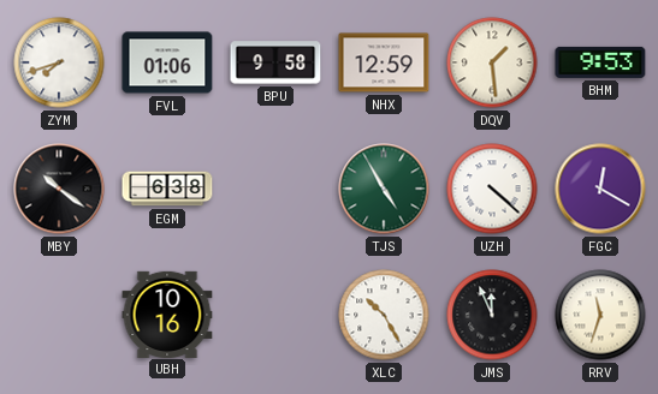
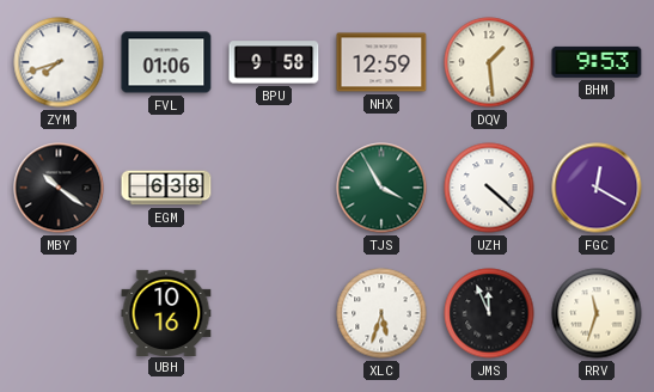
TJS: 4:55 -> 3:55 (381, 188)
XLC: 10:25 -> 5:33 (381, 313)
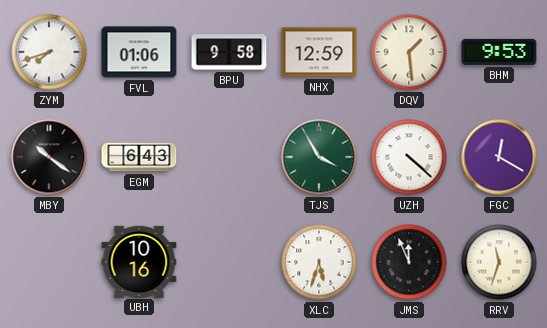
EGM: 6:38 -> 6:43 (139, 157)
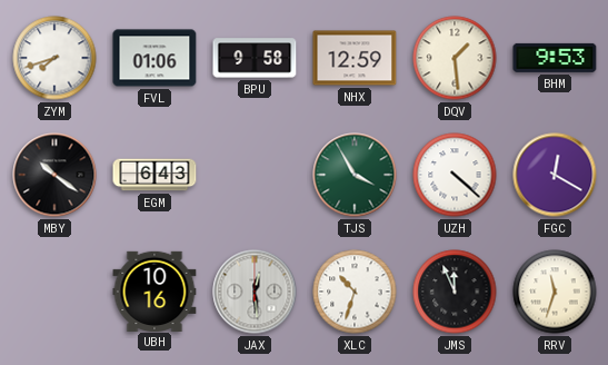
JAX: none -> 12:29 (255, 292)
XLC: 5:33 -> 10:33 (355, 292)
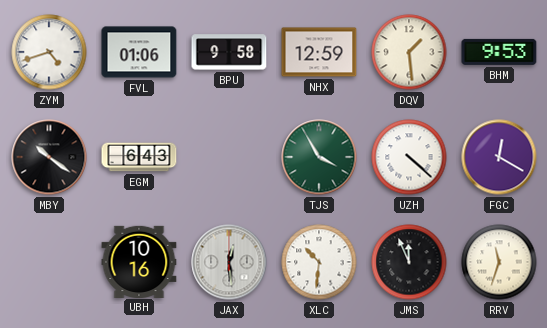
ZYM: 7:42 -> 4:42 (49, 52)
XLC: 10:33 -> 10:31 (319, 262)
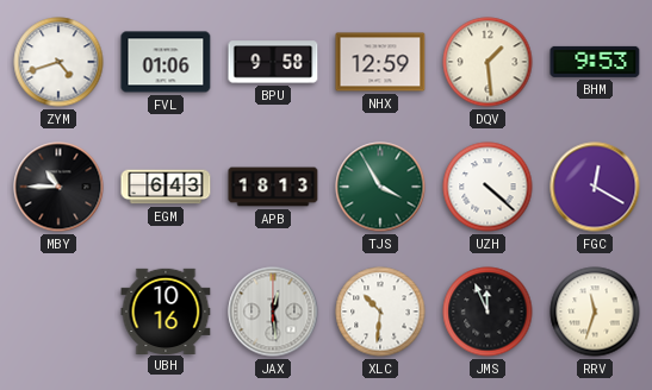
MBY: 10:21 -> 10:45 (58, 187)
APB: none -> 18:13 (273, 187)
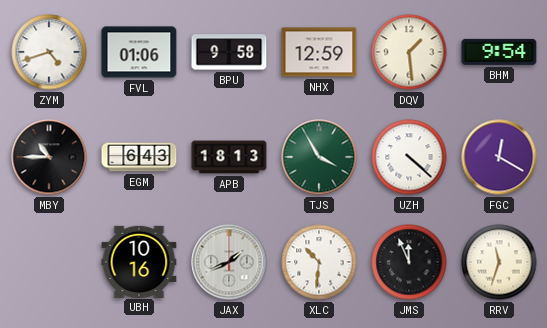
BHM: 9:53 -> 9:54 (499, 52)
JAX: 12:29 -> 1:41 (229, 262)
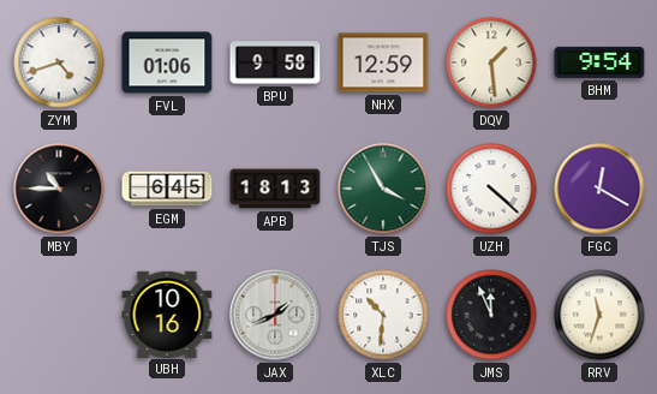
EGM: 6:43 -> 6:45 (167, 189)
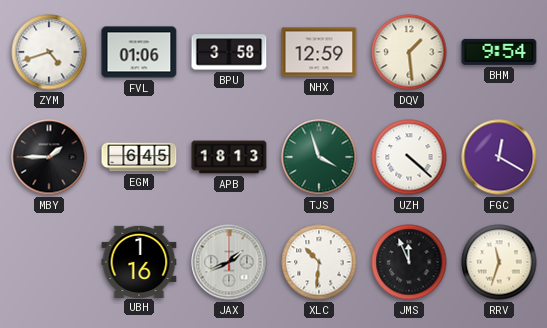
BPU: 9:58 -> 3:58 (229, 52)
MBY: 10:45 -> 1:45 (49, 157)
TJS: 3:55 -> 3:57 (319, 157)
UBH: 10:16 -> 1:16 (139, 261)
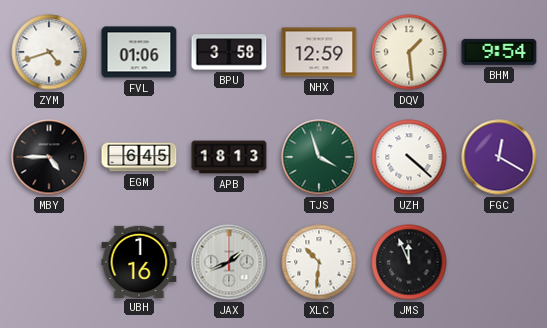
MBY: 1:45 -> 4:45 (49, 157)
RRV: 11:33 -> none (499, 262)
